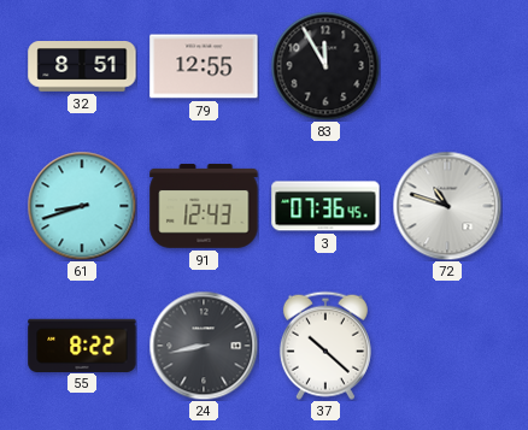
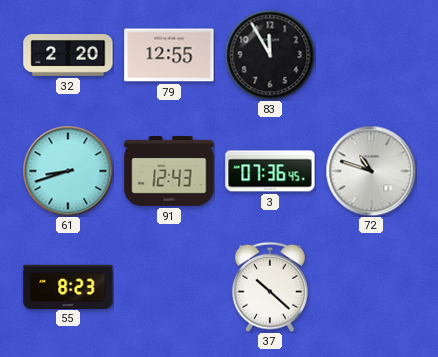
32: 8:51 -> 2:20 (68, 56)
55: 8:22 -> 8:23 (68, 286)
24: 8:43 -> none (204, 346)
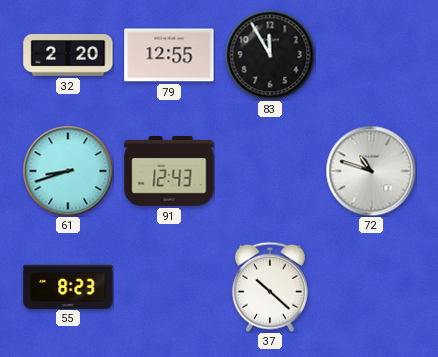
3: 07:36 -> none (270, 171)
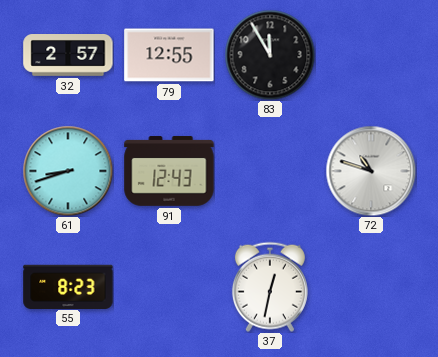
32: 2:20 -> 2:57 (68, 56)
37: 10:22 -> 12:32 (270, 287)
